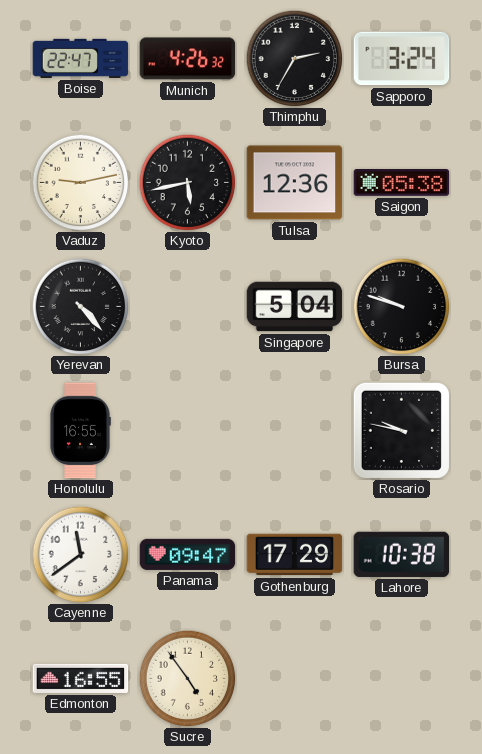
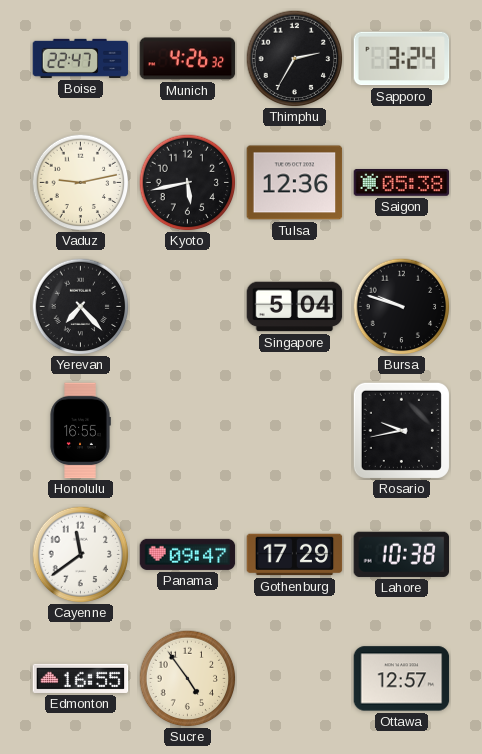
Yerevan: 4:23 -> 7:23 (80, 306)
Rosario: 9:47 -> 9:43 (401, 430)
Ottawa: none -> 12:57 (402, 679)
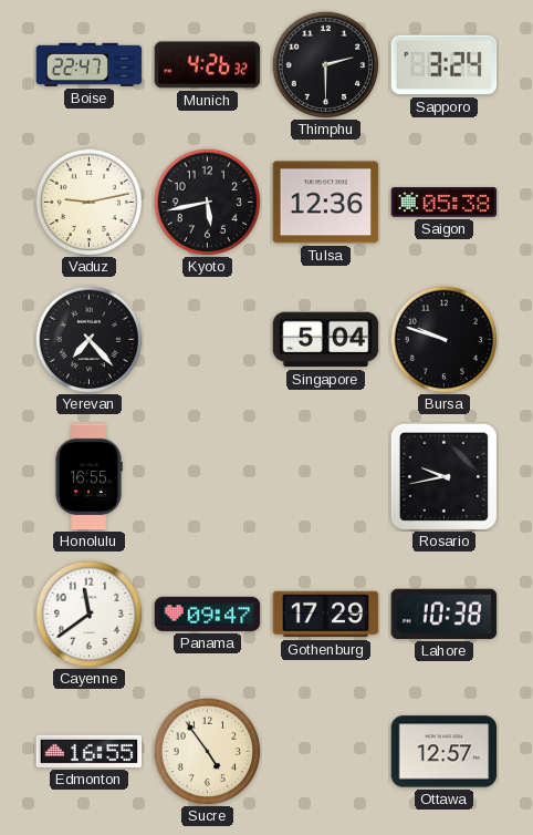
Thimphu: 2:35 -> 2:30 (325, 64)
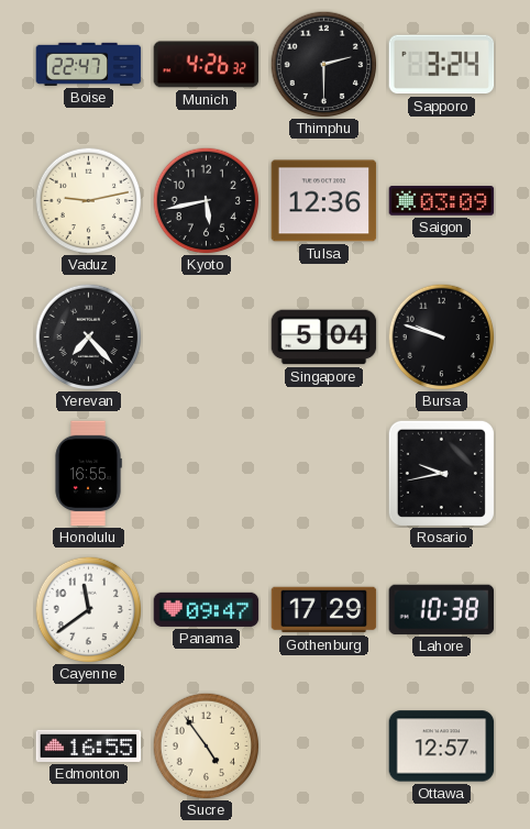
Saigon: 05:38 -> 03:09 (442, 201)
